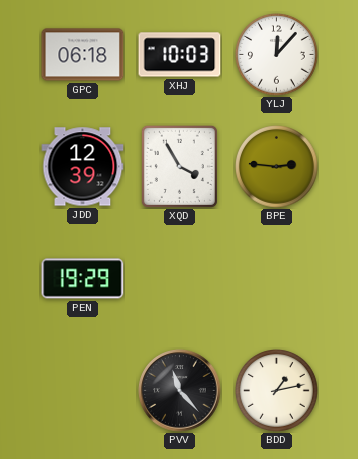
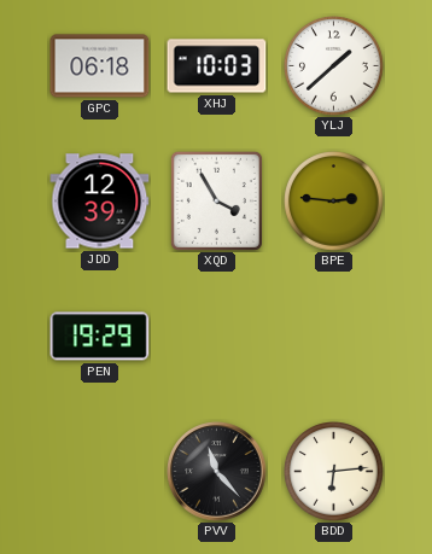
YLJ: 12:07 -> 1:38 (334, 66)
BDD: 1:13 -> 6:14 (334, 472)
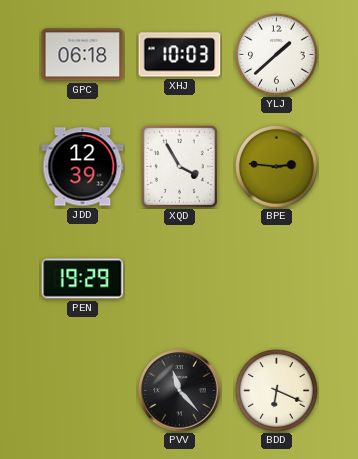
BDD: 6:14 -> 6:19 (277, 391)
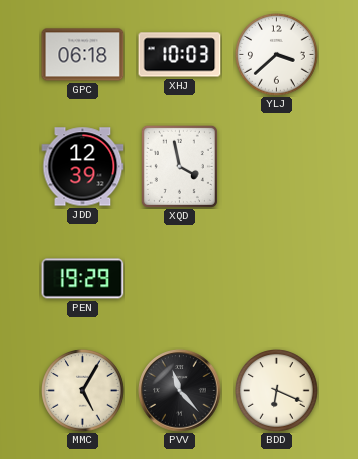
YLJ: 1:38 -> 3:38 (277, 55)
XQD: 3:55 -> 3:58 (179, 166)
BPE: 2:46 -> none (277, 167)
MMC: none -> 5:05 (83, 391)
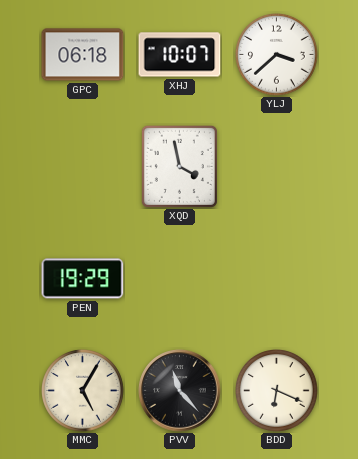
XHJ: 10:03 -> 10:07 (180, 55)
JDD: 12:39 -> none (83, 167)
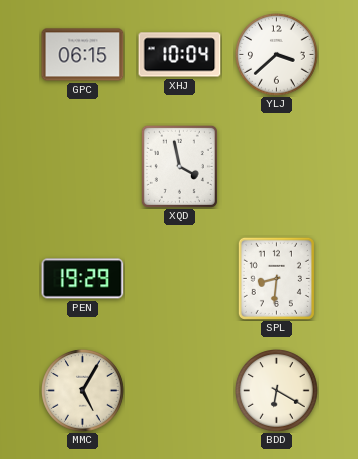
GPC: 06:18 -> 06:15 (83, 55)
XHJ: 10:07 -> 10:04 (180, 55)
SPL: none -> 8:31 (276, 278)
PVV: 11:23 -> none (180, 391)
BDD: 6:19 -> 6:20 (277, 391)
